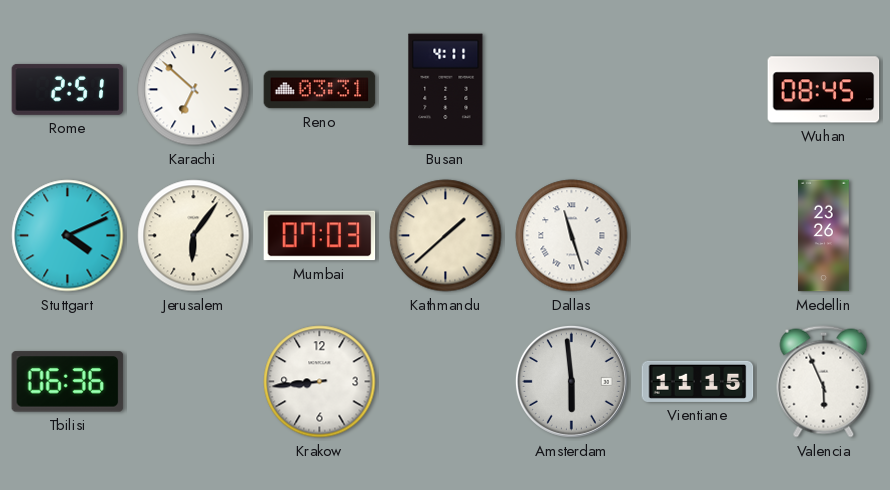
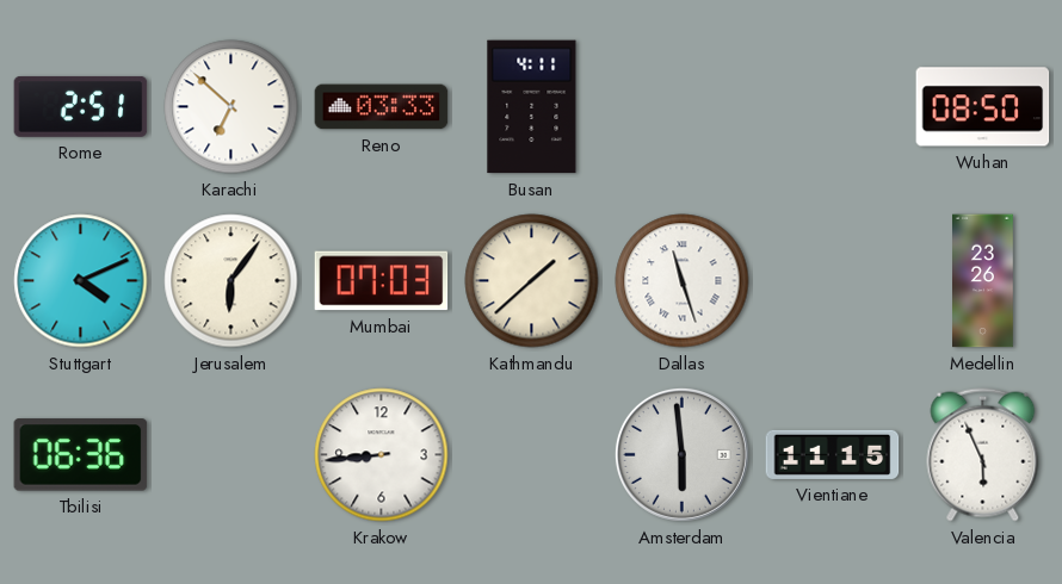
Reno: 03:31 -> 03:33 (382, 107)
Wuhan: 08:45 -> 08:50 (983, 107)
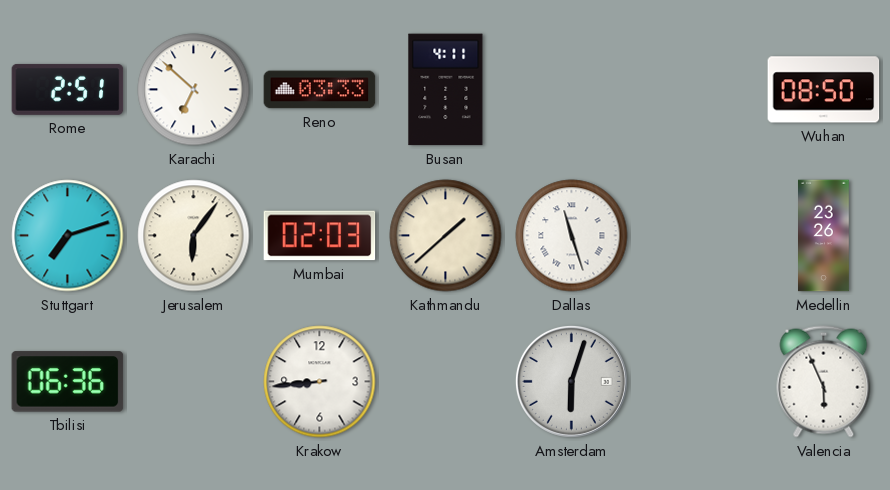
Stuttgart: 4:11 -> 7:12 (68, 236)
Mumbai: 07:03 -> 02:03 (320, 236)
Amsterdam: 5:59 -> 6:03 (571, 381)
Vientiane: 11:15 -> none (833, 454)
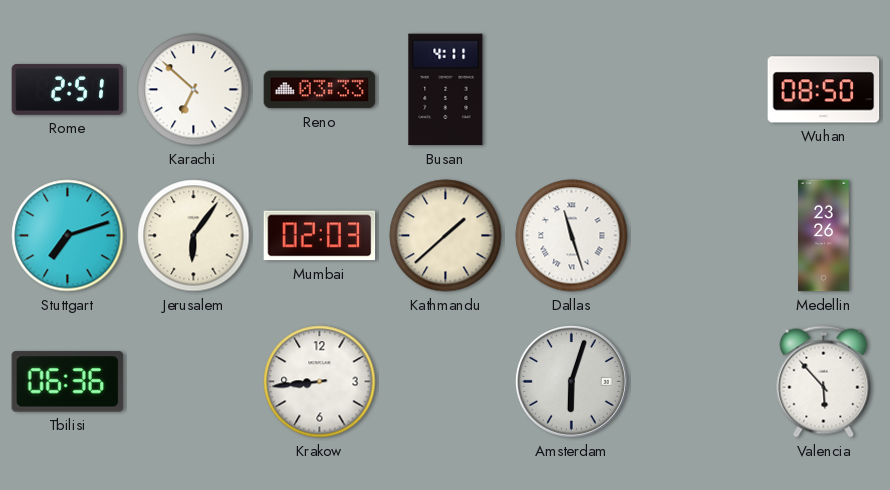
Valencia: 5:56 -> 5:53 (824, 382)
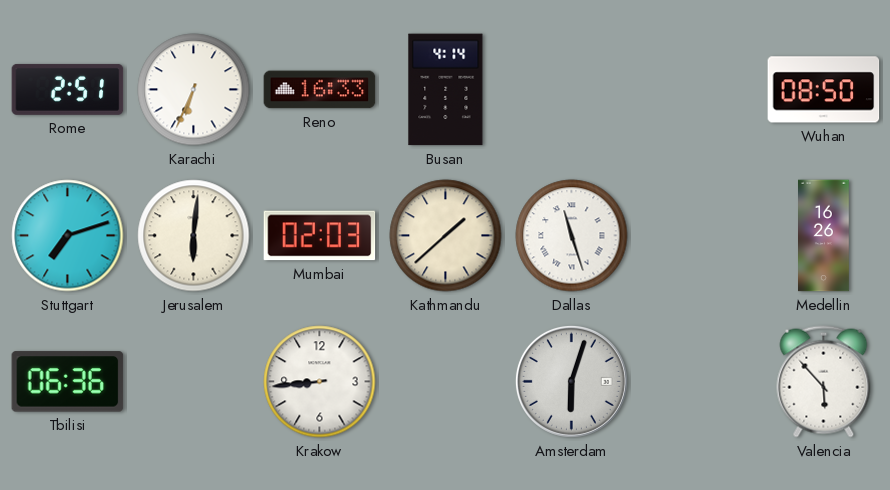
Karachi: 6:52 -> 6:34 (194, 90)
Reno: 03:33 -> 16:33 (320, 90)
Busan: 4:11 -> 4:14 (446, 90)
Jerusalem: 6:06 -> 6:01 (194, 236)
Medellin: 23:26 -> 16:26 (824, 236)
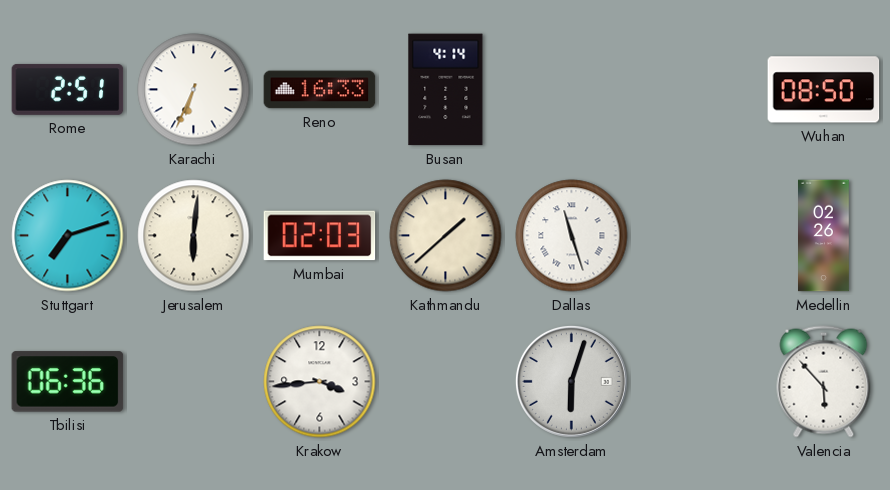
Medellin: 16:26 -> 02:26 (824, 236)
Krakow: 8:44 -> 3:44 (320, 382)
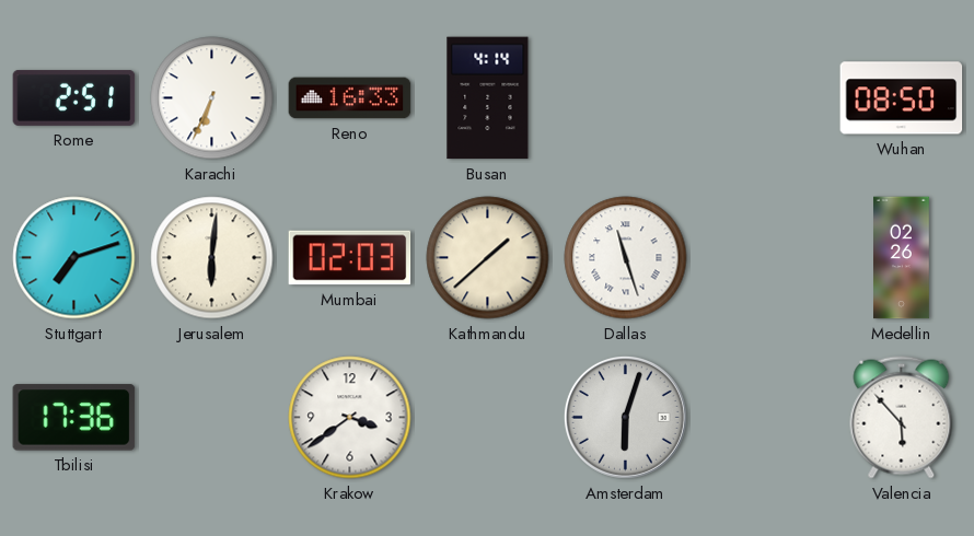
Tbilisi: 06:36 -> 17:36 (74, 418)
Krakow: 3:44 -> 3:39 (350, 418)
